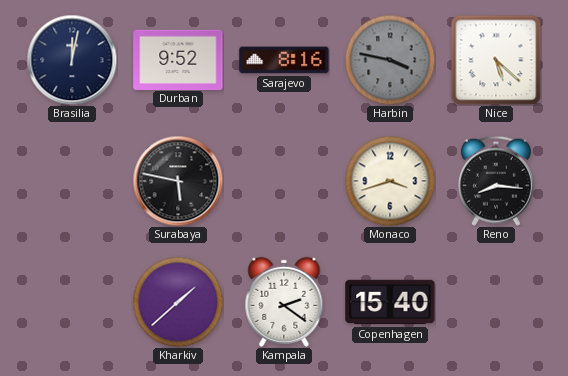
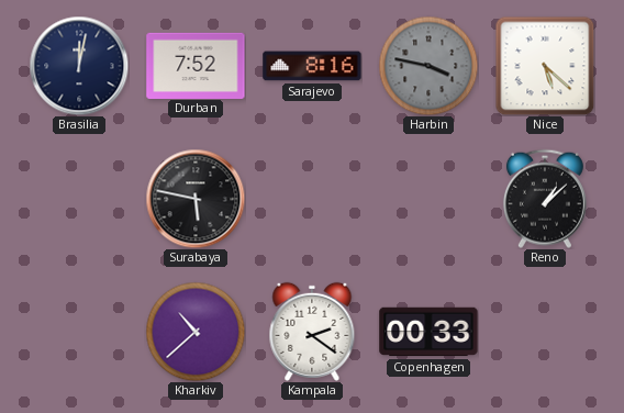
Durban: 9:52 -> 7:52 (196, 65)
Monaco: 3:42 -> none (390, 181)
Reno: 8:16 -> 1:08 (545, 199)
Kharkiv: 1:38 -> 10:38 (196, 332)
Copenhagen: 15:40 -> 00:33 (428, 332)
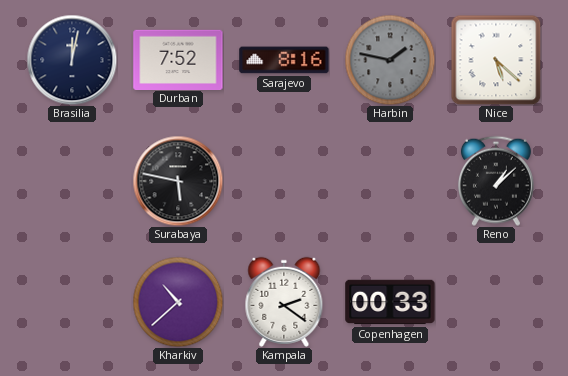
Harbin: 3:47 -> 1:47 (390, 60)
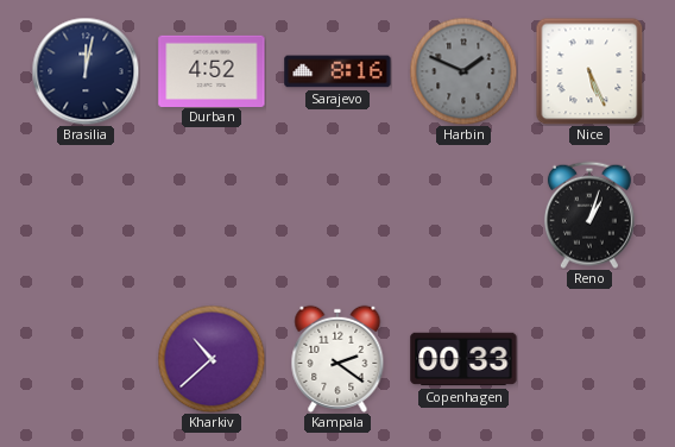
Durban: 7:52 -> 4:52 (212, 70)
Harbin: 1:47 -> 1:49 (463, 71)
Nice: 5:22 -> 5:26 (589, 71)
Surabaya: 5:47 -> none (178, 181)
Reno: 1:08 -> 1:03 (589, 215)
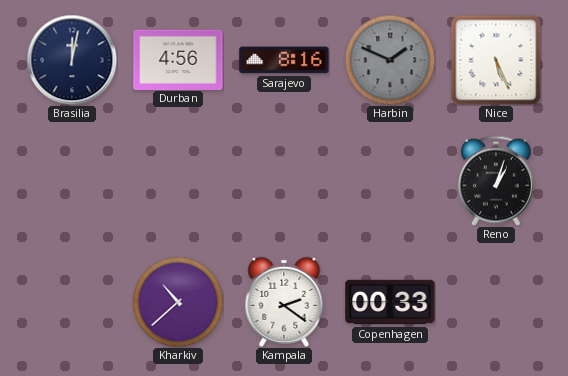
Durban: 4:52 -> 4:56 (178, 59)
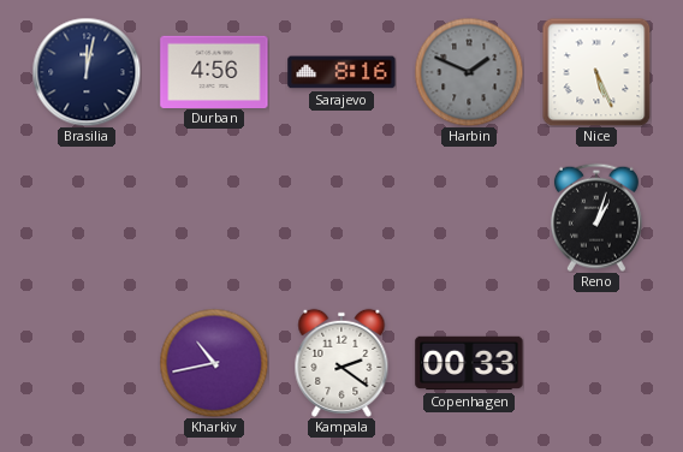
Kharkiv: 10:38 -> 10:43 (214, 363)
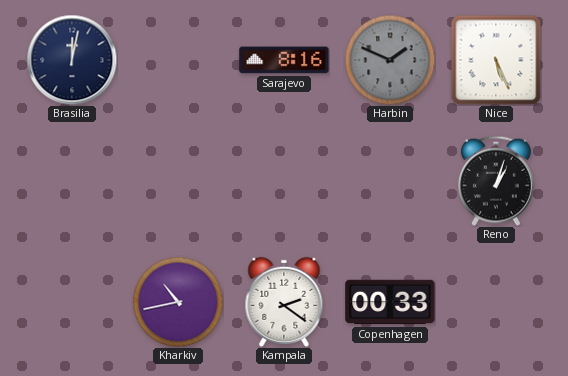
Durban: 4:56 -> none (214, 71)
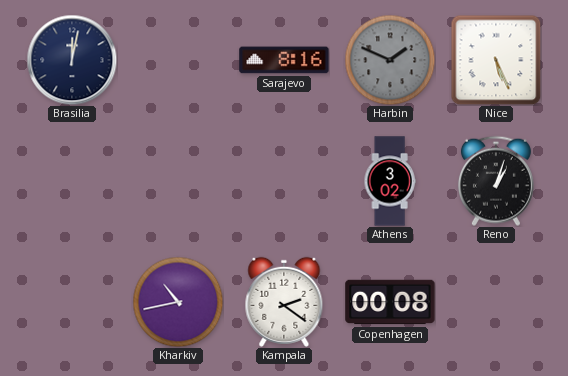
Athens: none -> 3:02 (390, 181)
Copenhagen: 00:33 -> 00:08 (390, 302)
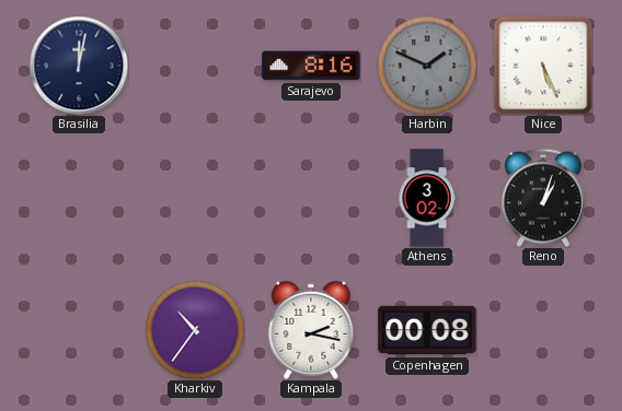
Kharkiv: 10:43 -> 10:36 (195, 330)
Kampala: 2:21 -> 2:17 (311, 330)
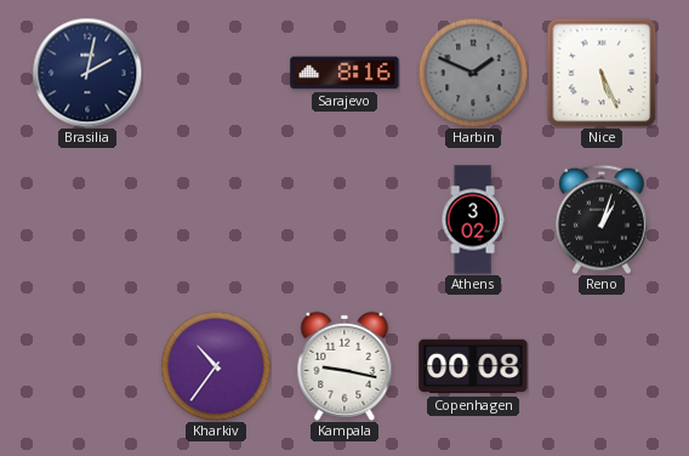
Brasilia: 12:02 -> 2:02 (87, 73)
Kampala: 2:17 -> 9:17 (344, 366)
